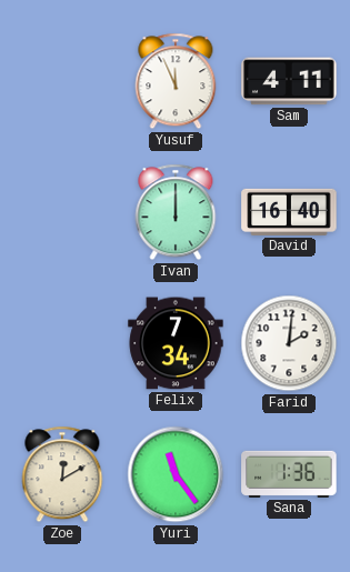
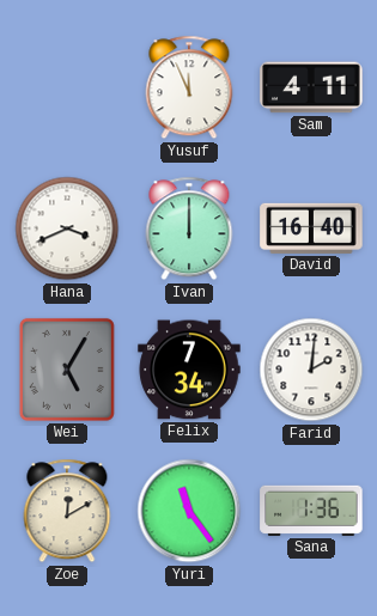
Hana: none -> 3:41 (67, 228)
Wei: none -> 5:05 (67, 370)
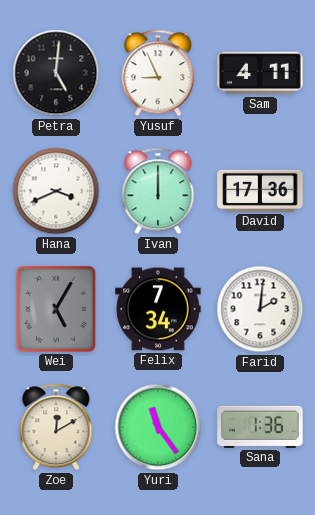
Petra: none -> 5:01 (56, 73)
Yusuf: 11:56 -> 8:56 (158, 73)
David: 16:40 -> 17:36 (260, 191)
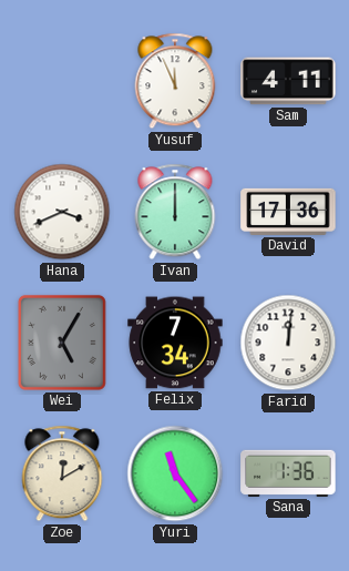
Petra: 5:01 -> none (56, 73)
Yusuf: 8:56 -> 11:56 (175, 81)
Farid: 2:01 -> 12:01 (288, 343)
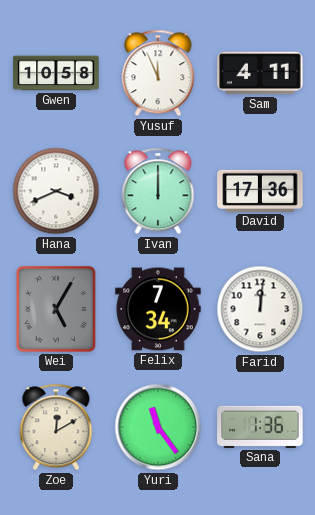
Gwen: none -> 10:58 (56, 73)
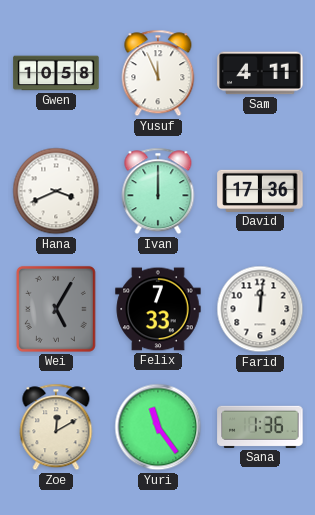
Felix: 7:34 -> 7:33 (158, 309)
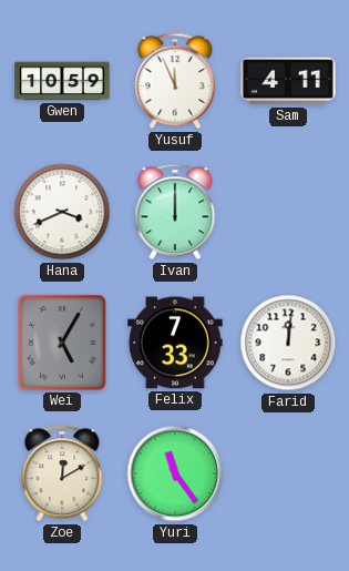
Gwen: 10:58 -> 10:59 (62, 81)
David: 17:36 -> none (260, 191)
Sana: 1:36 -> none (260, 427)
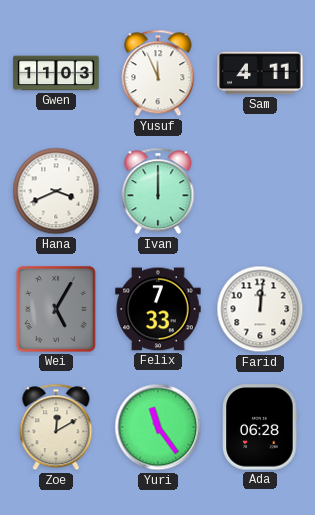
Gwen: 10:59 -> 11:03 (56, 73)
Ada: none -> 06:28 (260, 427)
